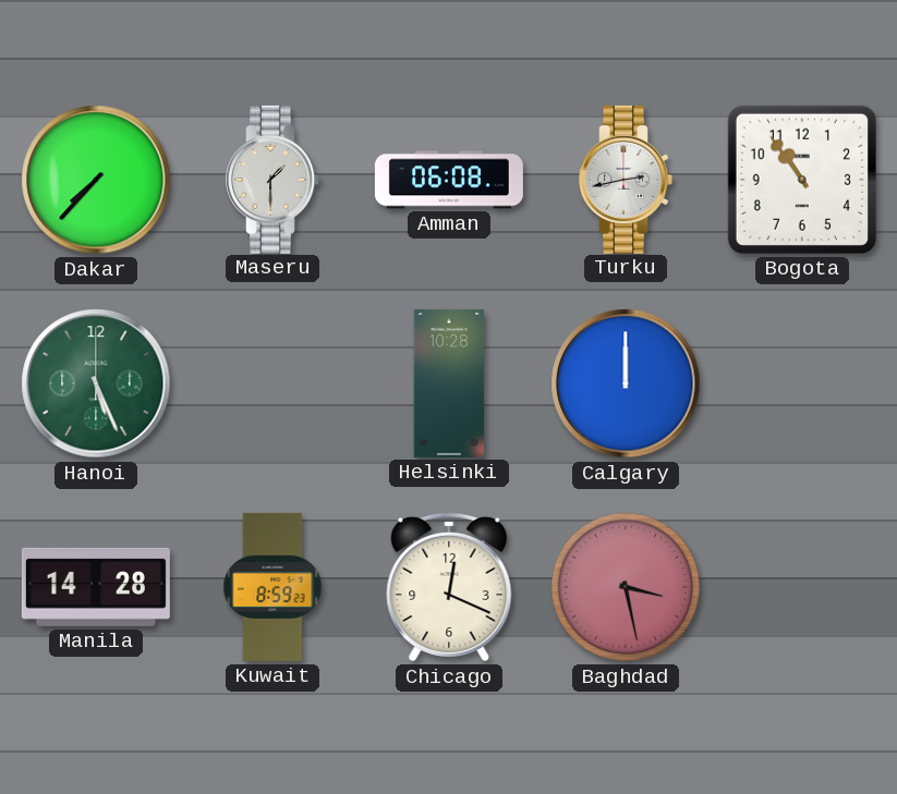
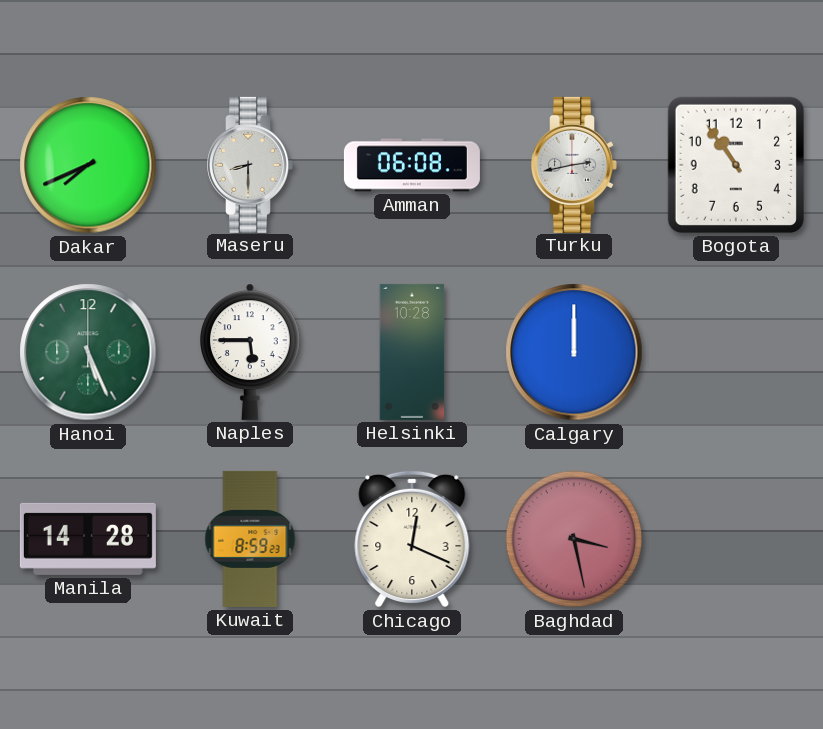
Dakar: 7:37 -> 7:41 (88, 165)
Maseru: 1:30 -> 8:30 (250, 165)
Naples: none -> 5:45 (250, 352)
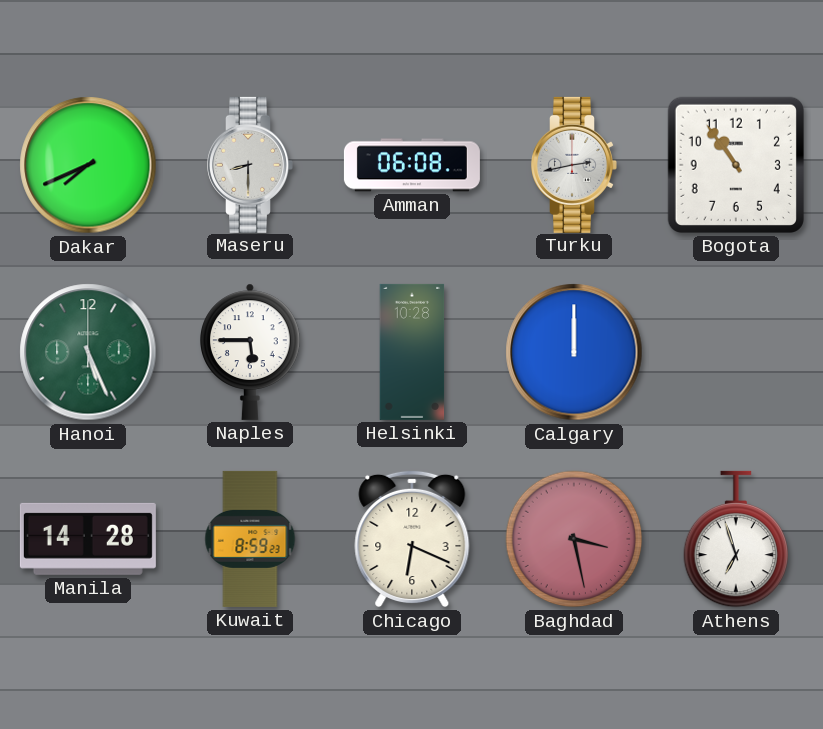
Chicago: 12:19 -> 6:19 (412, 539)
Athens: none -> 6:57 (736, 539)
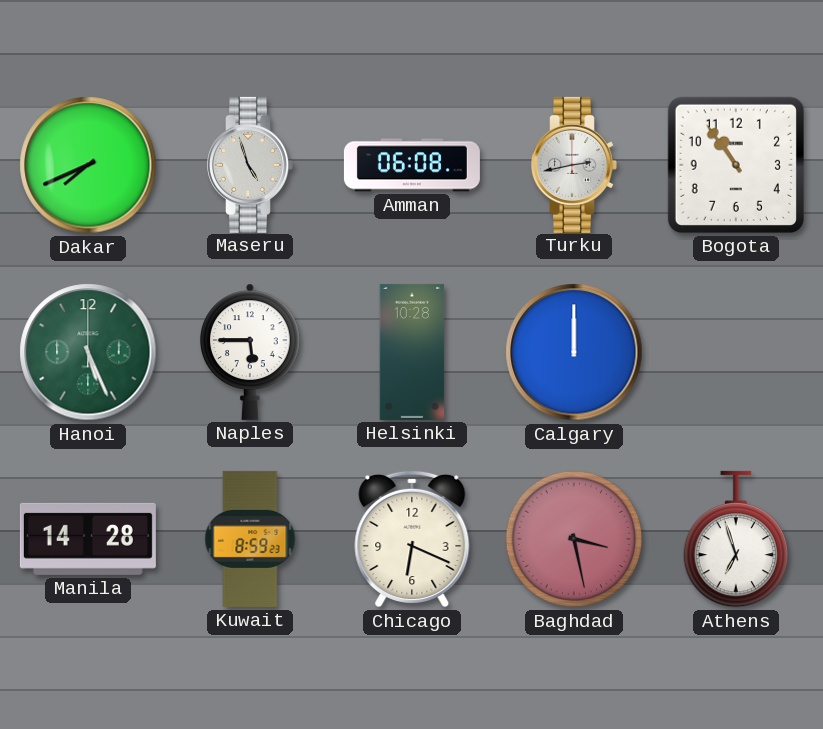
Maseru: 8:30 -> 4:57 (250, 165)
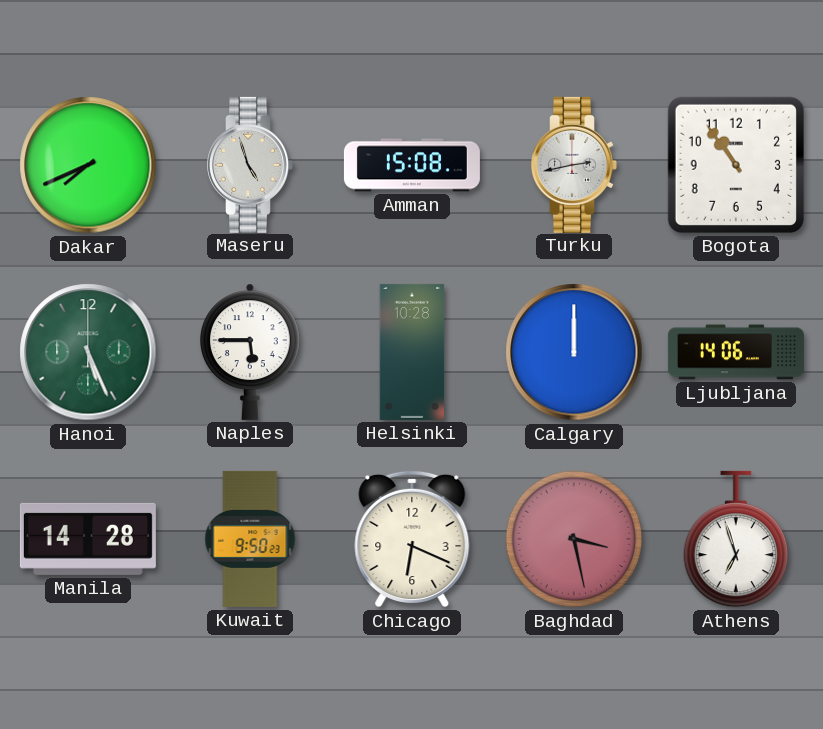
Amman: 06:08 -> 15:08 (412, 165)
Ljubljana: none -> 14:06 (736, 352)
Kuwait: 8:59 -> 9:50 (250, 539)
